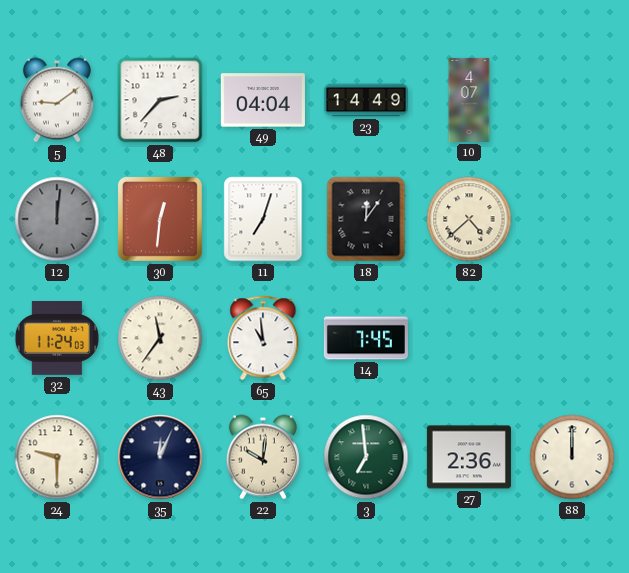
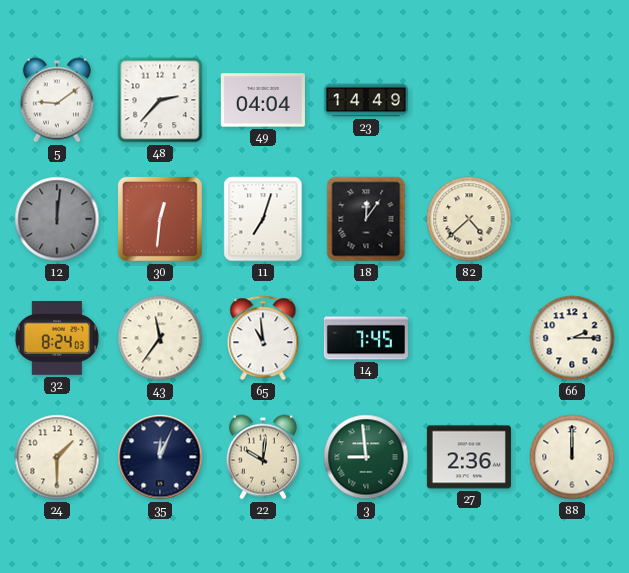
10: 4:07 -> none (469, 100)
32: 11:24 -> 8:24 (57, 339)
66: none -> 2:15 (572, 338)
24: 9:30 -> 1:30 (57, 457)
3: 6:59 -> 8:59 (366, 457)
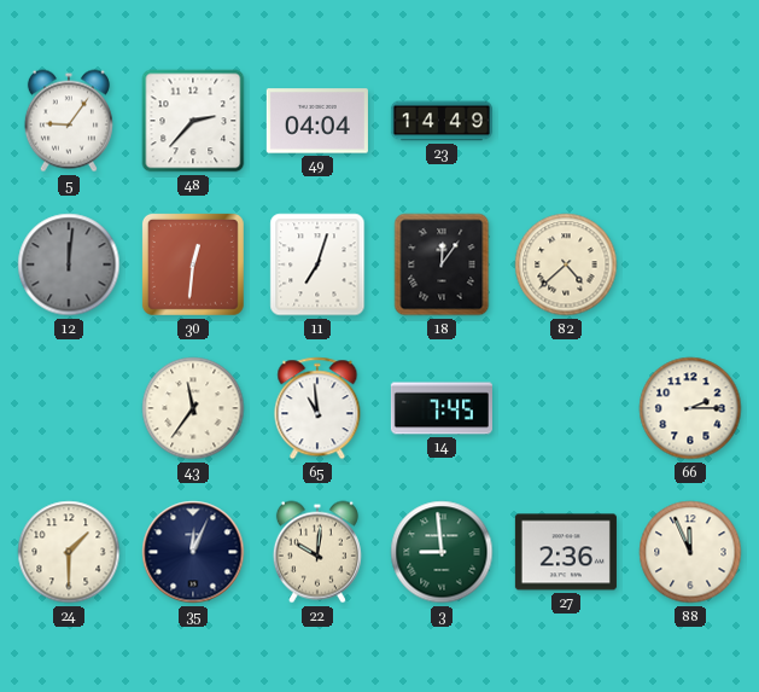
5: 9:09 -> 9:06 (69, 121)
32: 8:24 -> none (57, 339)
88: 12:00 -> 11:56 (690, 552)
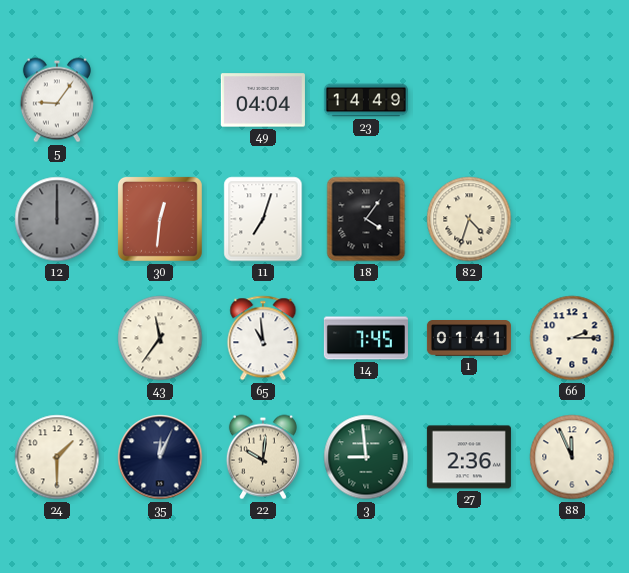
48: 2:37 -> none (193, 121)
12: 12:01 -> 12:00 (57, 219)
18: 12:06 -> 4:06 (366, 219)
82: 4:38 -> 4:33 (469, 219)
1: none -> 01:41 (469, 339)
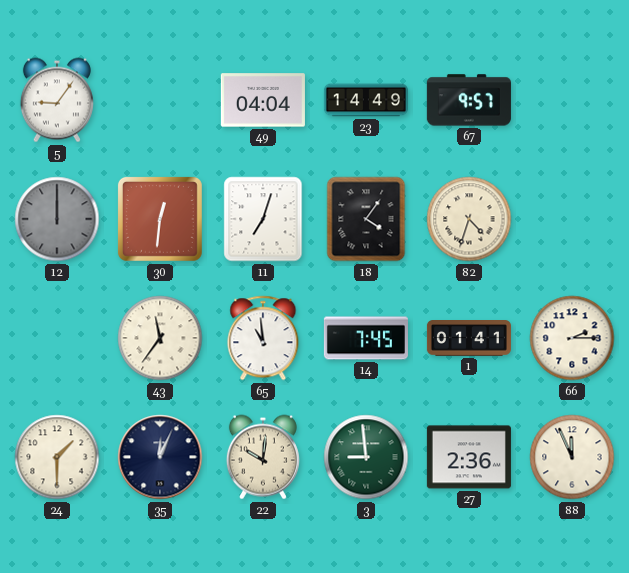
67: none -> 9:57 (469, 100)
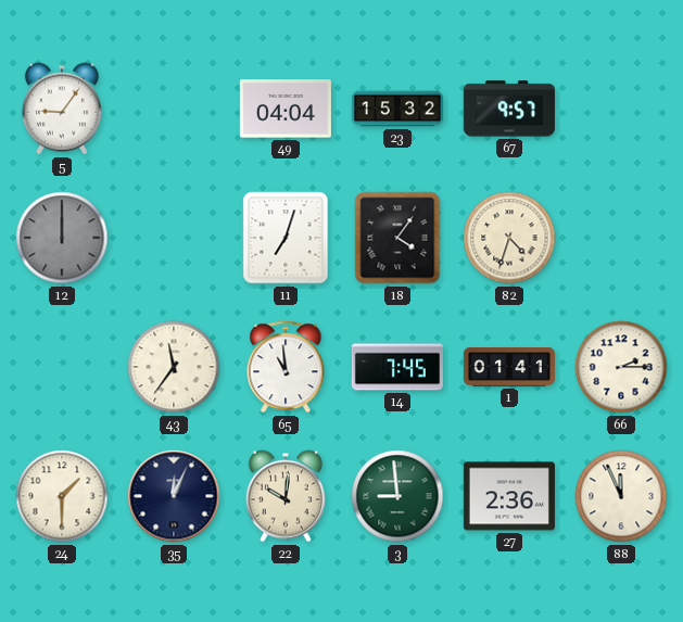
23: 14:49 -> 15:32 (397, 109)
30: 12:31 -> none (160, 219)
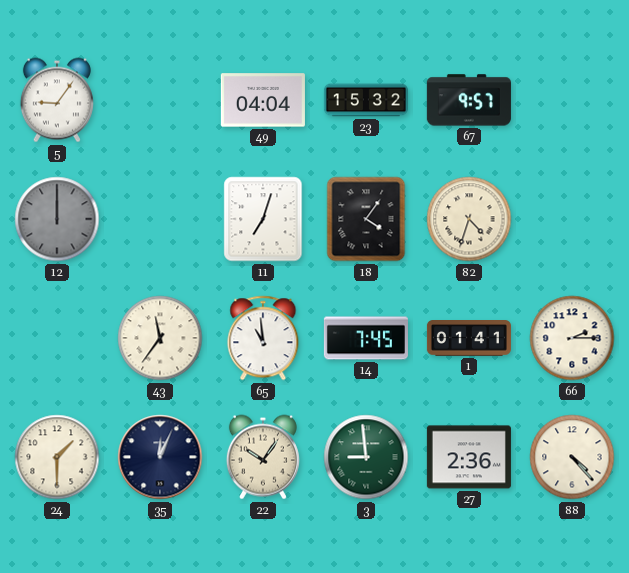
22: 10:01 -> 10:06 (263, 457)
88: 11:56 -> 4:23 (572, 457)
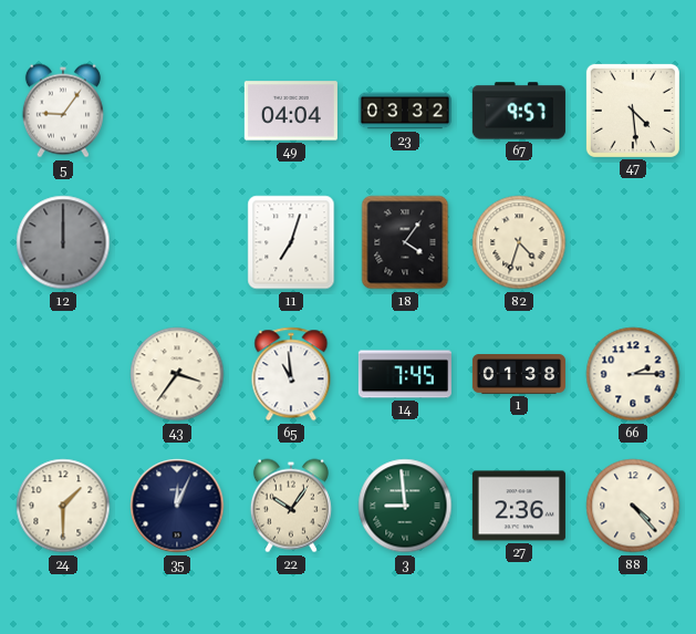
23: 15:32 -> 03:32 (405, 111)
47: none -> 4:29 (633, 111)
43: 11:36 -> 3:36 (177, 374)
1: 01:41 -> 01:38 (519, 375)
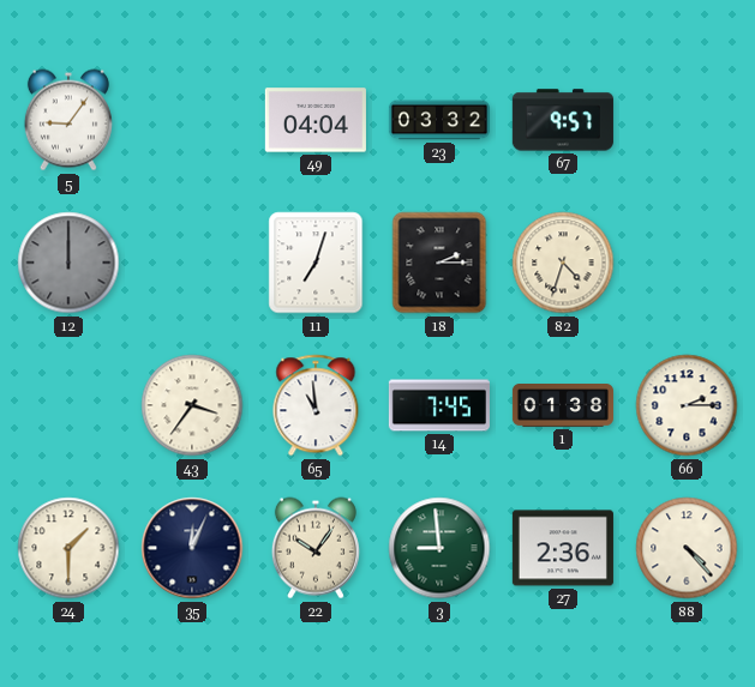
47: 4:29 -> none (633, 111)
18: 4:06 -> 2:15 (439, 263)
